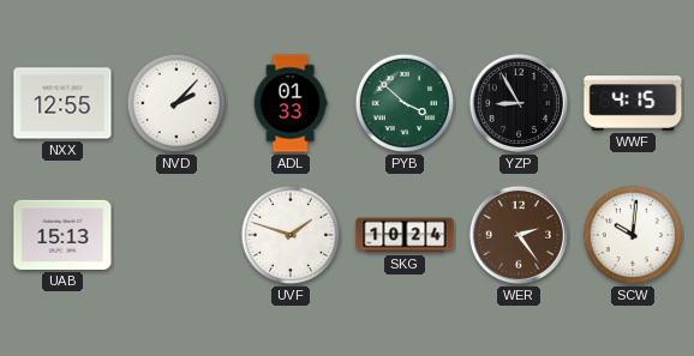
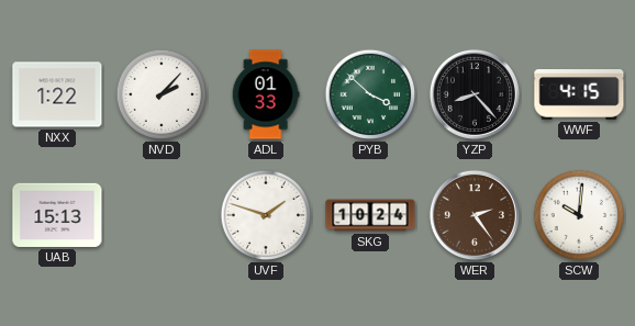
NXX: 12:55 -> 1:22 (57, 94)
YZP: 8:55 -> 8:23 (475, 94)
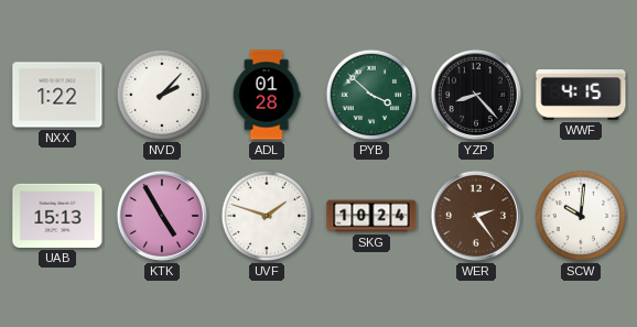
ADL: 01:33 -> 01:28 (267, 95)
KTK: none -> 4:55 (162, 216)
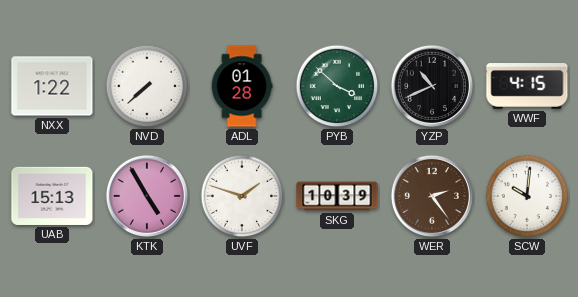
NVD: 2:07 -> 7:38 (147, 86)
YZP: 8:23 -> 10:41 (432, 86)
SKG: 10:24 -> 10:39 (337, 196)
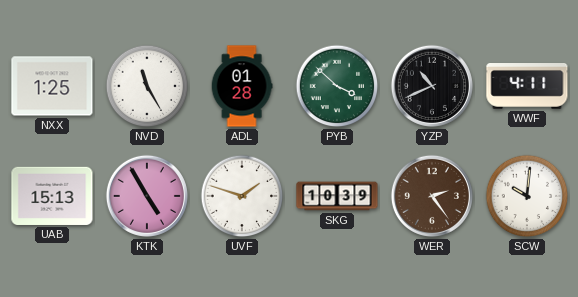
NXX: 1:22 -> 1:25 (52, 86)
NVD: 7:38 -> 11:25 (147, 86)
WWF: 4:15 -> 4:11 (527, 87)
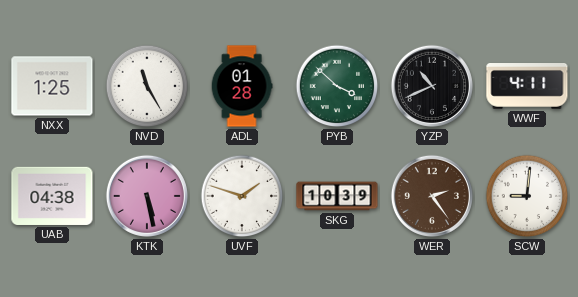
UAB: 15:13 -> 04:38 (52, 196)
KTK: 4:55 -> 5:28 (147, 196)
SCW: 10:01 -> 9:01 (527, 196)
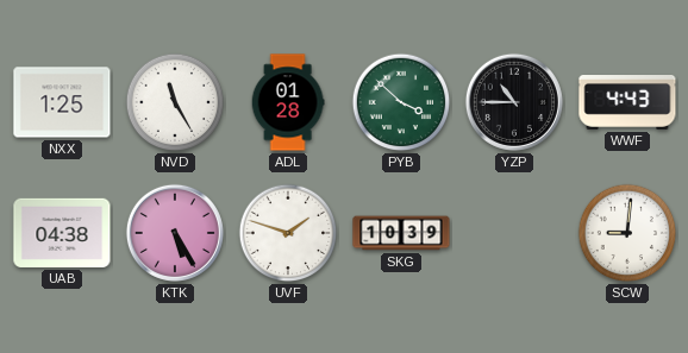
YZP: 10:41 -> 10:45 (514, 102)
WWF: 4:11 -> 4:43 (627, 103)
KTK: 5:28 -> 5:25 (175, 233)
WER: 2:24 -> none (432, 196)
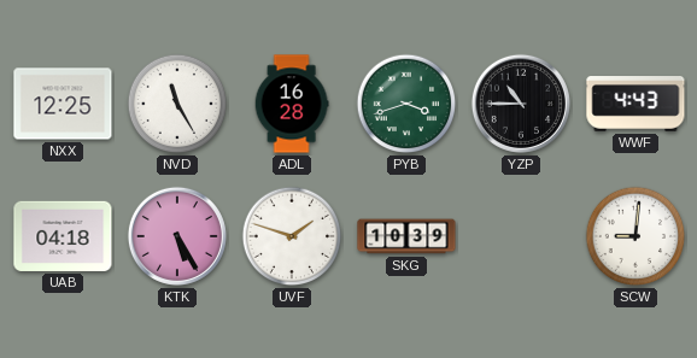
NXX: 1:25 -> 12:25 (63, 104)
ADL: 01:28 -> 16:28 (292, 104)
PYB: 3:52 -> 3:42 (406, 104)
UAB: 04:38 -> 04:18 (63, 236)
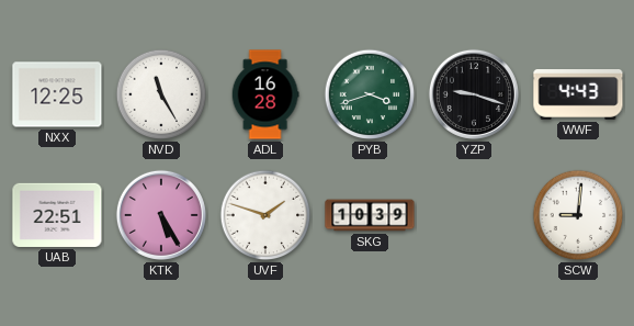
YZP: 10:45 -> 9:18 (474, 94)
UAB: 04:18 -> 22:51 (57, 215)
